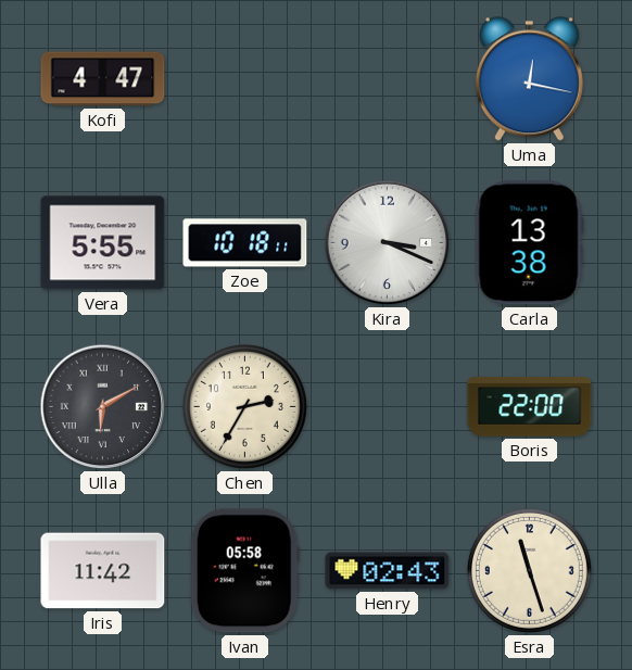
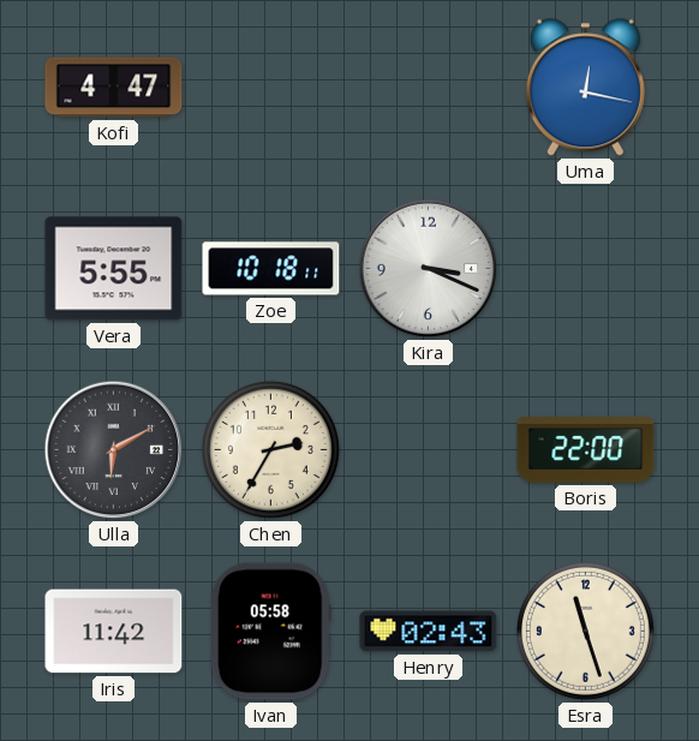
Carla: 13:38 -> none (529, 243)
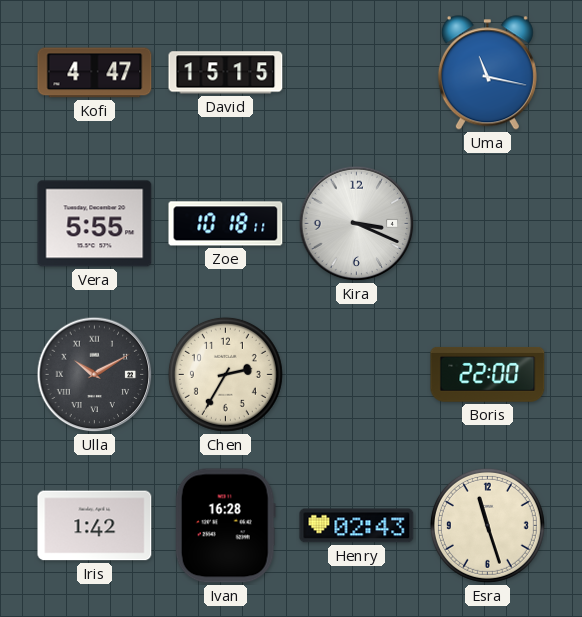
David: none -> 15:15 (226, 73)
Uma: 12:17 -> 11:17 (487, 73)
Ulla: 6:10 -> 10:10 (95, 375)
Iris: 11:42 -> 1:42 (95, 526)
Ivan: 05:58 -> 16:28 (225, 526)
